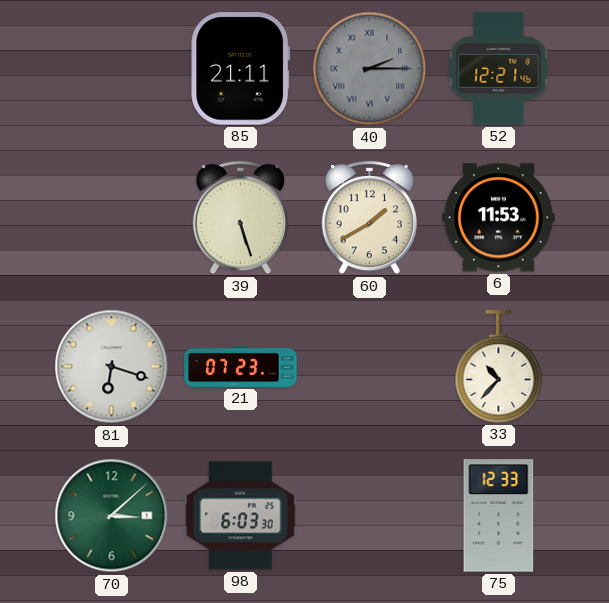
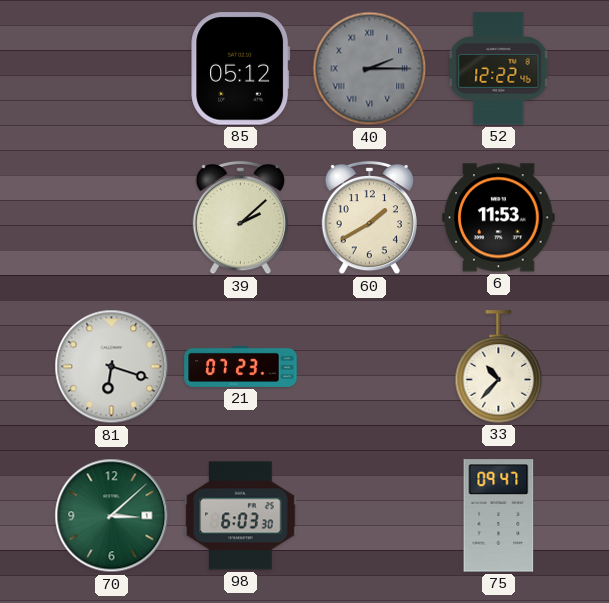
85: 21:11 -> 05:12 (241, 69)
52: 12:21 -> 12:22 (499, 69)
39: 5:27 -> 2:08 (240, 218)
75: 12:33 -> 09:47 (499, 516)
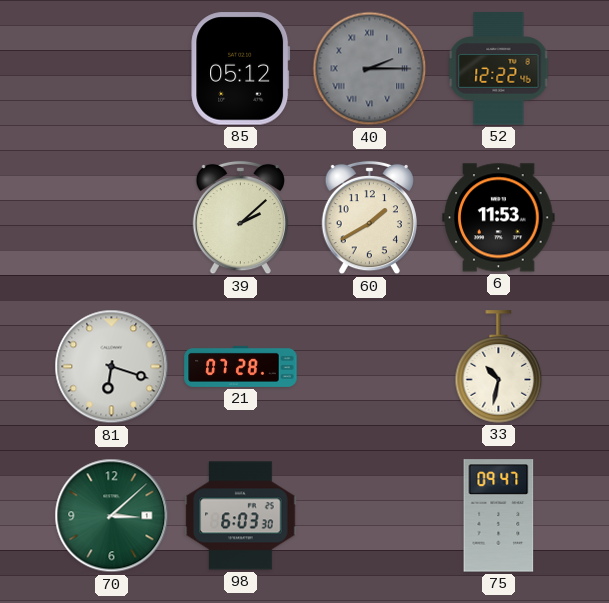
21: 07:23 -> 07:28 (241, 366)
33: 10:37 -> 10:32 (499, 367)
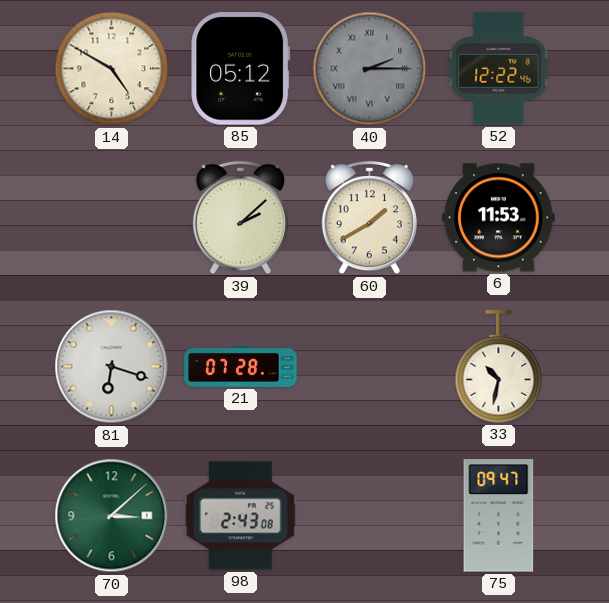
14: none -> 4:50 (112, 69)
98: 6:03 -> 2:43 (241, 516)
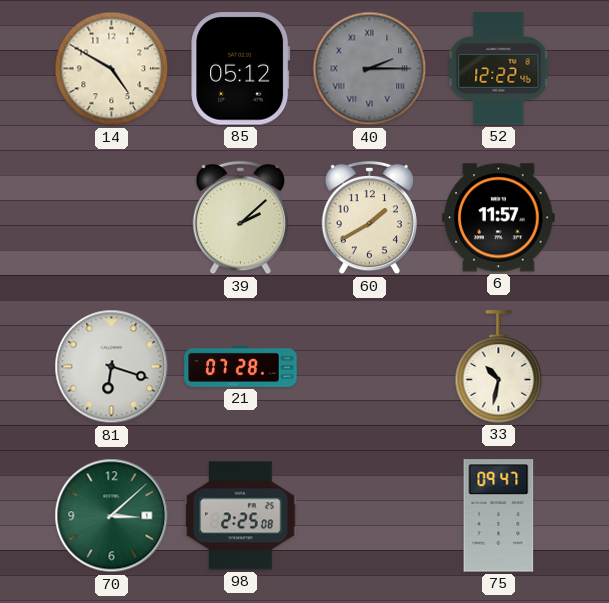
6: 11:53 -> 11:57 (499, 218)
98: 2:43 -> 2:25 (241, 516)
